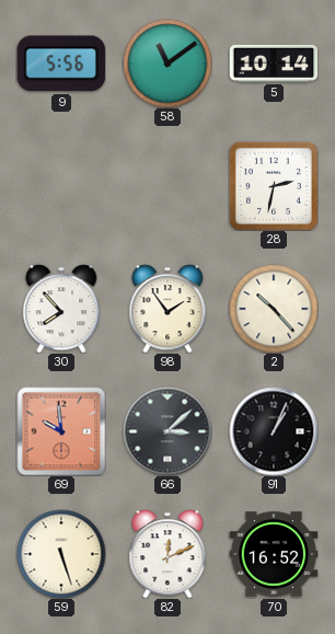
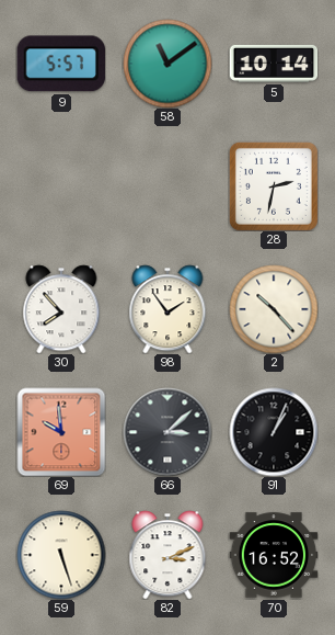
9: 5:56 -> 5:57 (61, 64)
82: 12:11 -> 3:11 (168, 555)
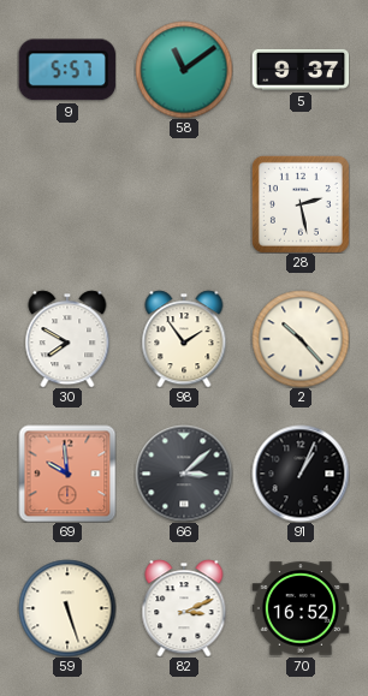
5: 10:14 -> 9:37 (301, 70)
28: 2:32 -> 2:28 (301, 204)
30: 7:53 -> 7:50 (67, 339)
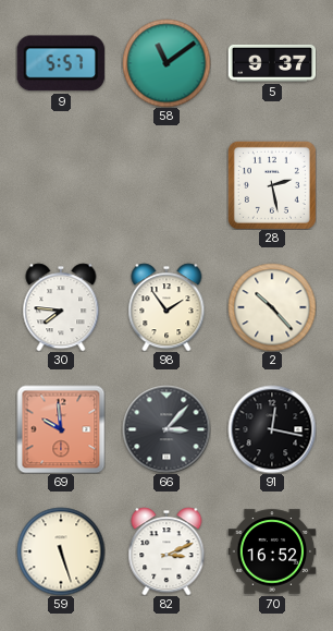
30: 7:50 -> 7:46 (61, 307)
66: 3:08 -> 3:07 (166, 429)
91: 1:04 -> 12:17 (272, 429)
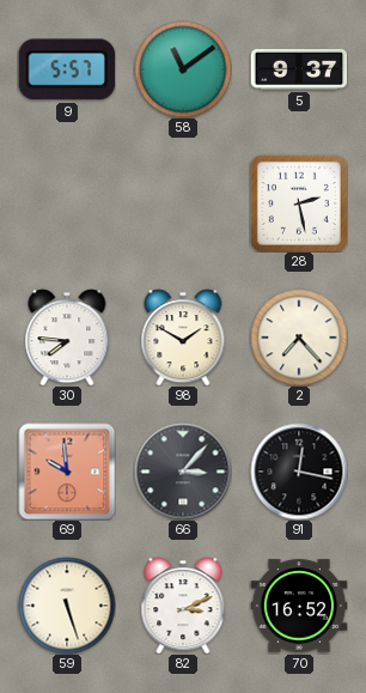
98: 1:54 -> 1:50 (183, 338)
2: 10:23 -> 7:23 (299, 338)
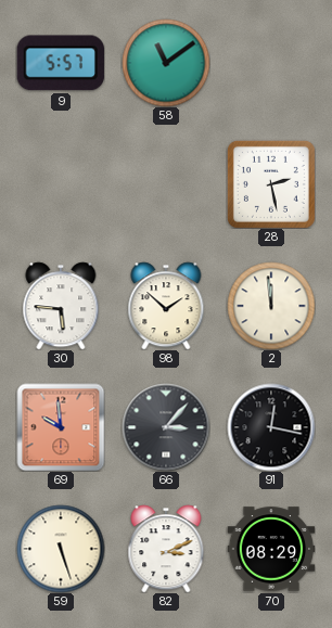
5: 9:37 -> none (299, 69)
30: 7:46 -> 5:46 (61, 306)
98: 1:50 -> 1:52 (166, 306)
2: 7:23 -> 11:59 (271, 306)
70: 16:52 -> 08:29 (271, 549)
